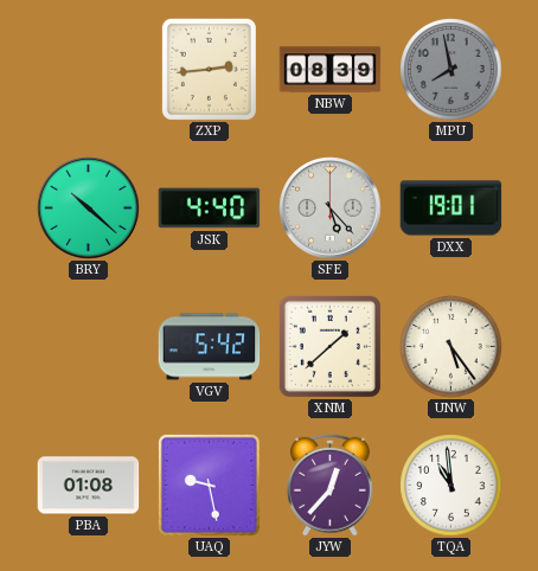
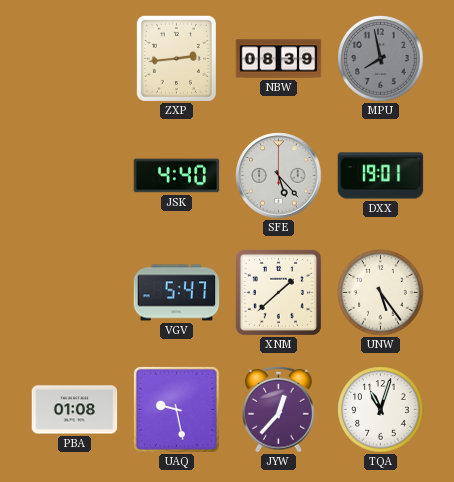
BRY: 10:22 -> none (89, 208)
VGV: 5:42 -> 5:47 (177, 293)
TQA: 10:59 -> 11:03 (381, 410)
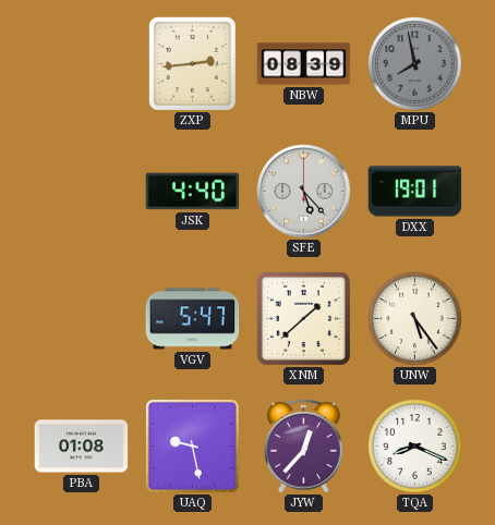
TQA: 11:03 -> 8:19 (415, 447)
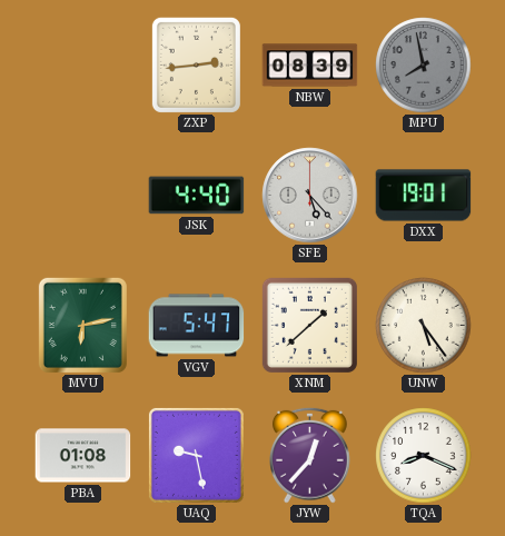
MVU: none -> 6:13 (82, 325)
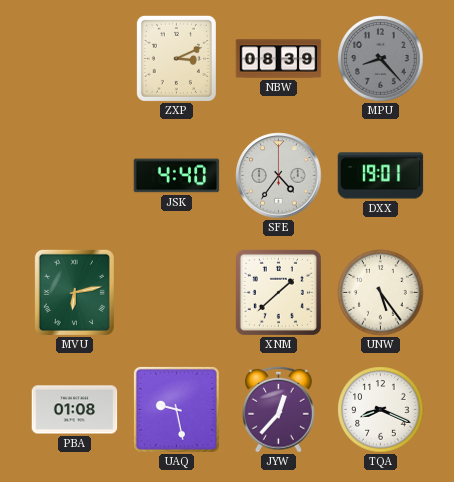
ZXP: 2:44 -> 3:11 (176, 58)
MPU: 7:58 -> 8:23 (381, 59)
SFE: 5:23 -> 4:36 (279, 176)
VGV: 5:47 -> none (197, 326)
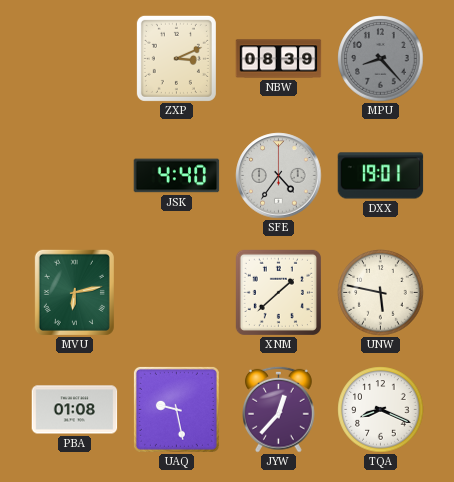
UNW: 5:24 -> 5:47 (381, 293)
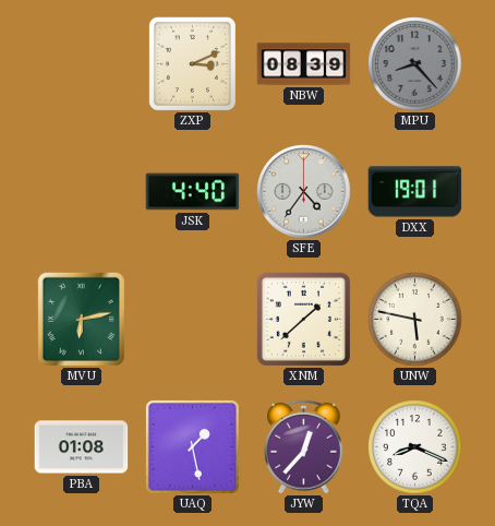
UAQ: 9:28 -> 1:28 (192, 446)
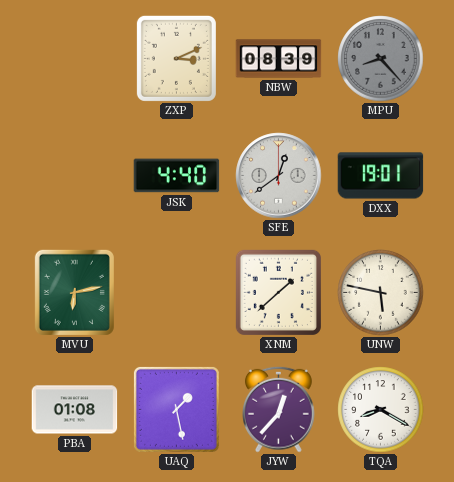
SFE: 4:36 -> 12:39 (279, 176)
TQA: 8:19 -> 8:20 (381, 410)
